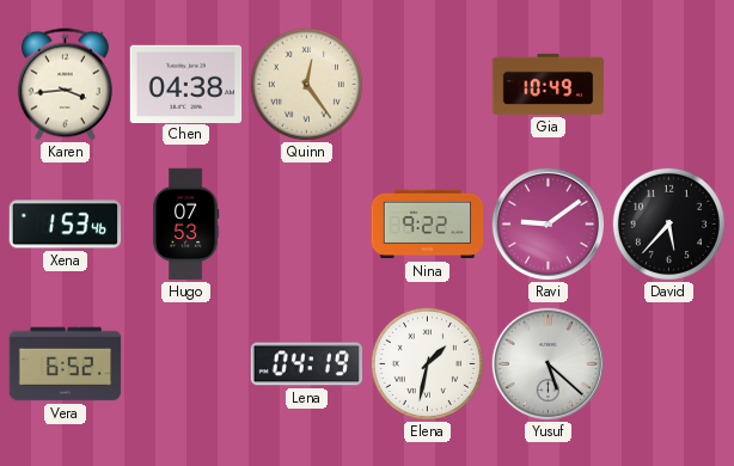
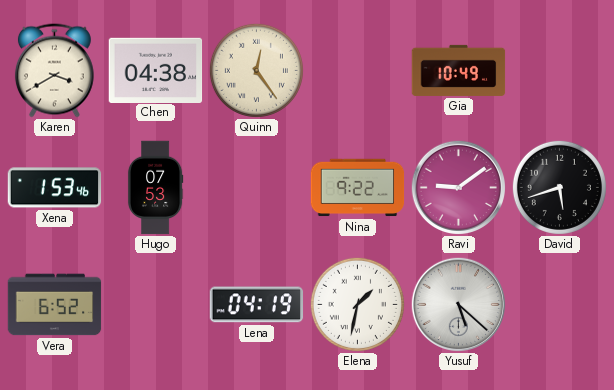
Karen: 3:44 -> 3:40 (54, 71)
David: 5:37 -> 5:42 (559, 187)
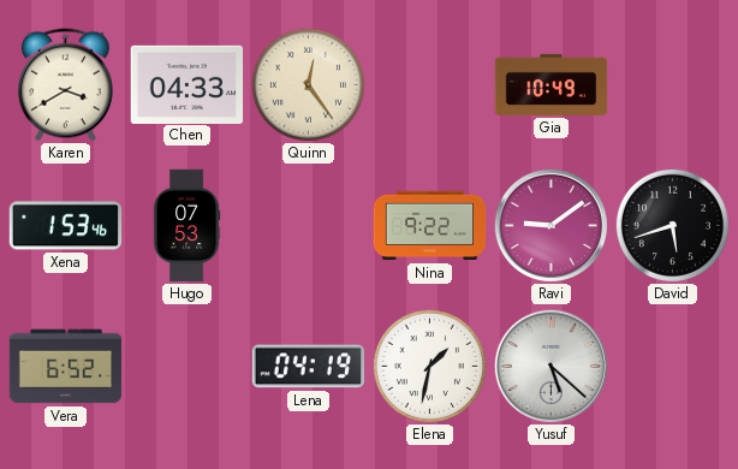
Chen: 04:38 -> 04:33 (188, 84)
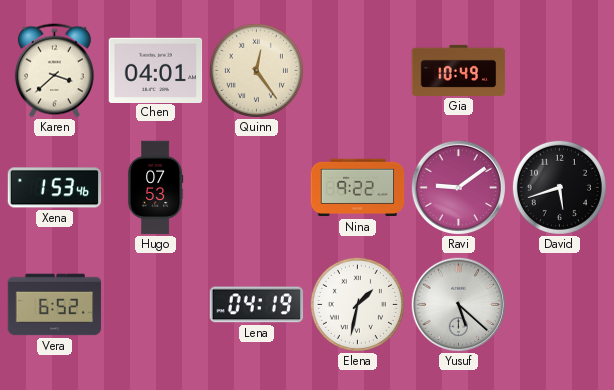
Karen: 3:40 -> 3:38 (54, 71)
Chen: 04:33 -> 04:01 (156, 70)
